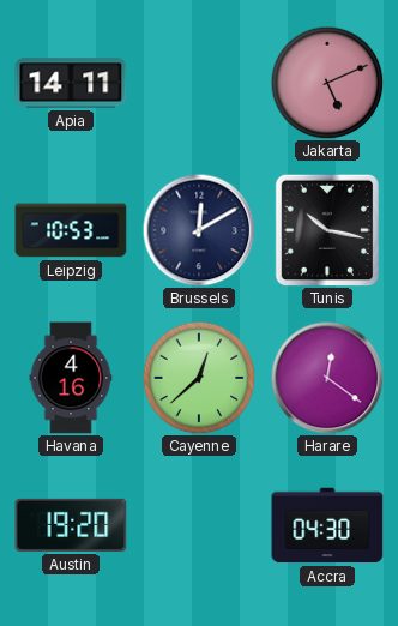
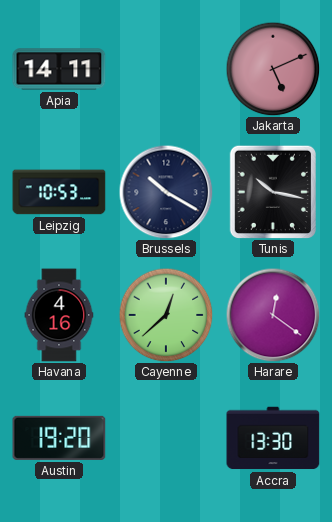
Brussels: 12:10 -> 10:20 (166, 192)
Accra: 04:30 -> 13:30 (273, 438)
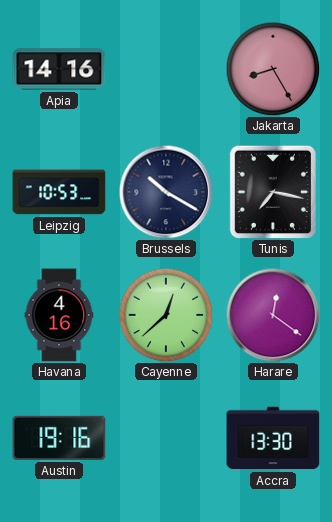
Apia: 14:11 -> 14:16 (59, 69)
Jakarta: 5:11 -> 8:25 (273, 69)
Tunis: 10:17 -> 7:17 (272, 192)
Austin: 19:20 -> 19:16 (59, 438)
